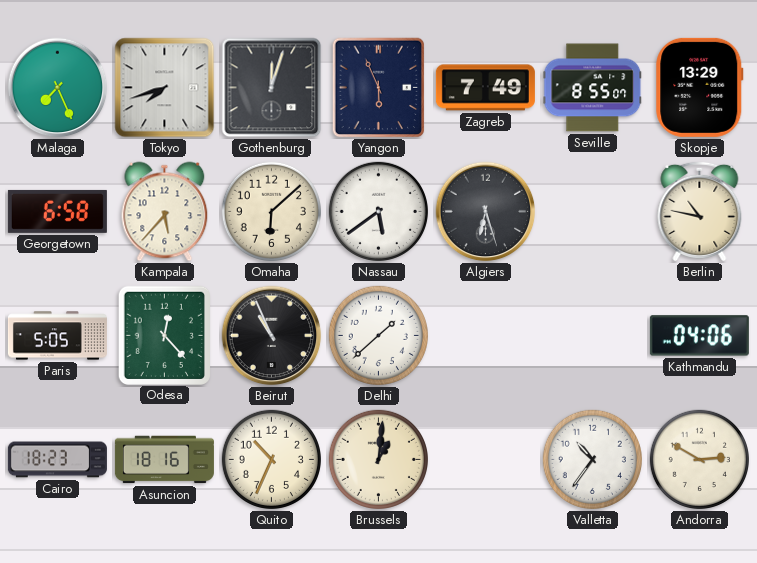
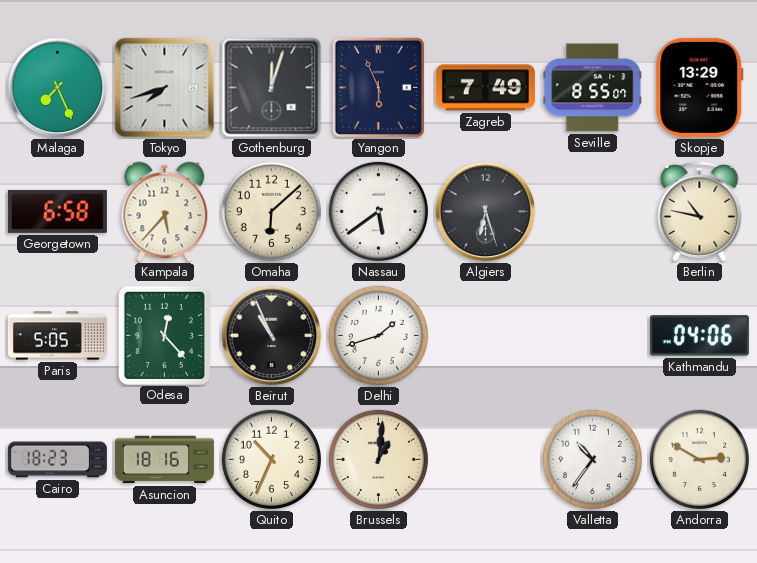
Delhi: 1:38 -> 1:42 (378, 335)
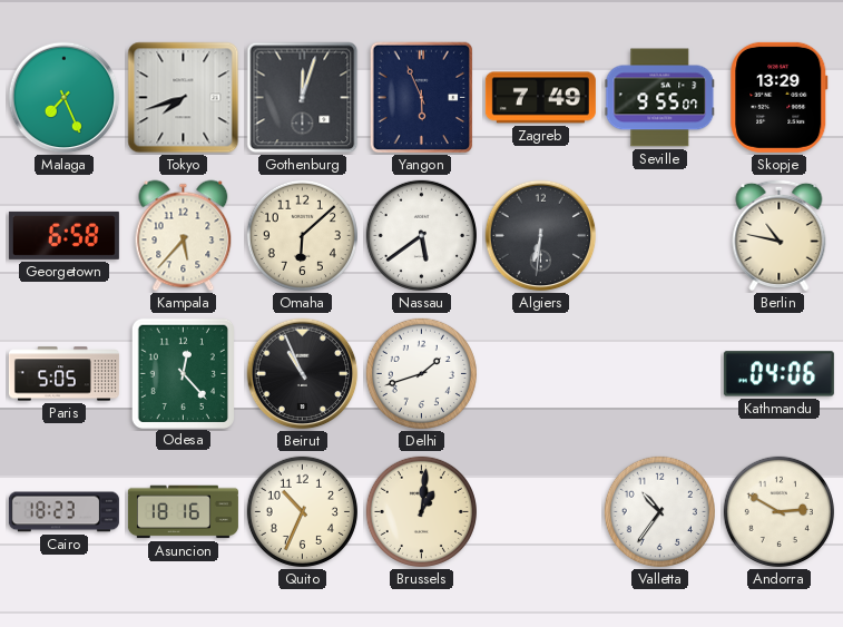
Seville: 8:55 -> 9:55 (660, 98)
Algiers: 6:27 -> 6:31 (541, 236)
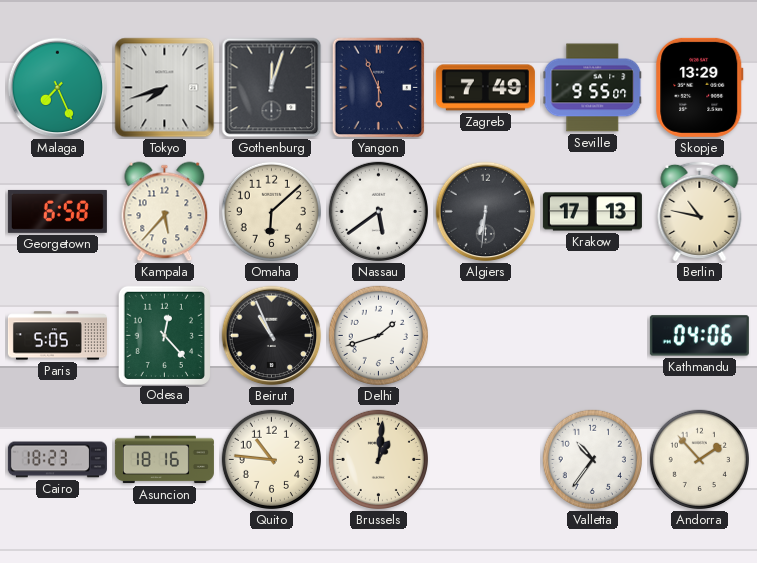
Krakow: none -> 17:13 (592, 212)
Quito: 10:34 -> 10:46 (271, 459)
Andorra: 2:50 -> 1:53 (699, 459)
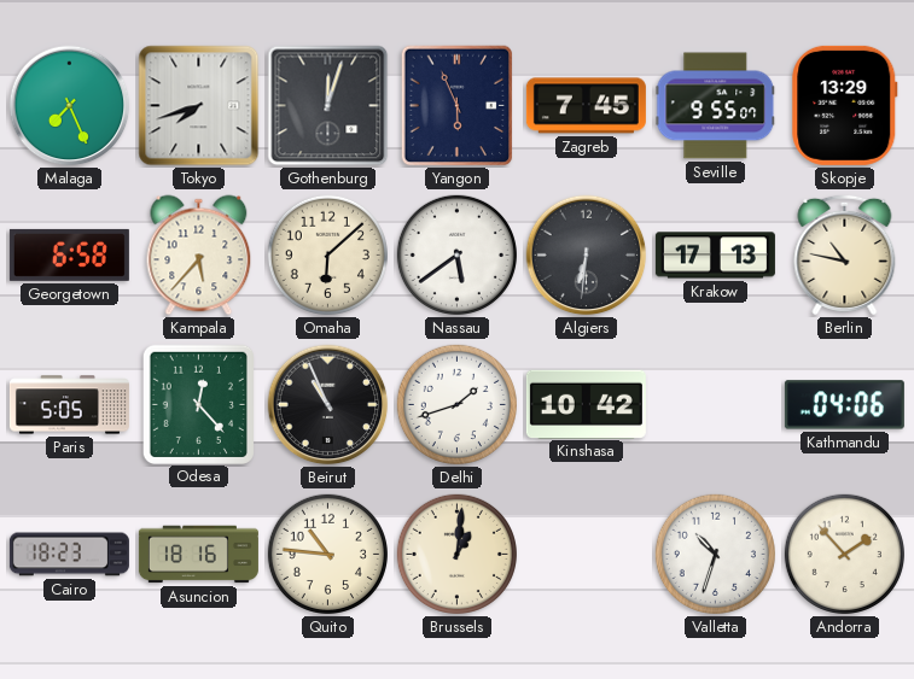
Zagreb: 7:49 -> 7:45 (586, 106)
Kinshasa: none -> 10:42 (586, 404)
Valletta: 10:36 -> 10:33 (715, 554)
